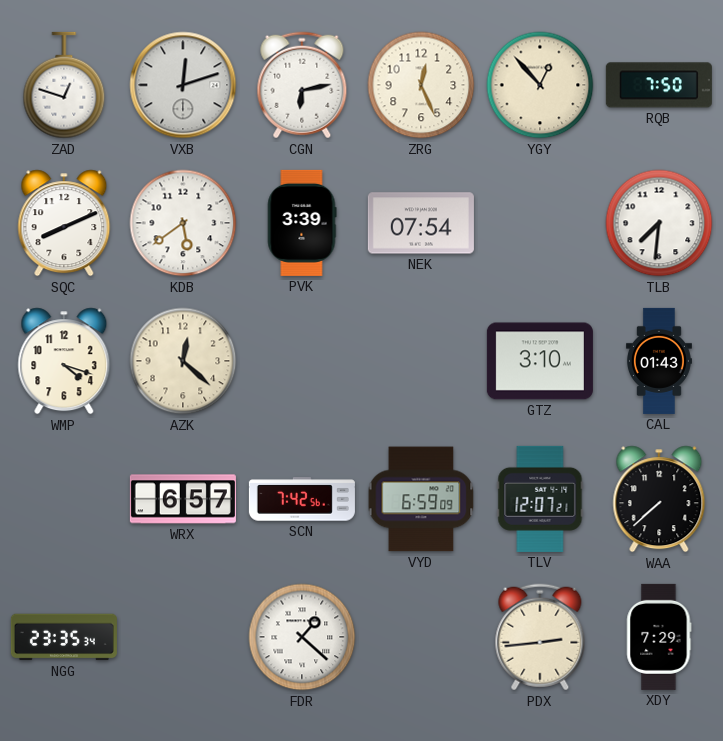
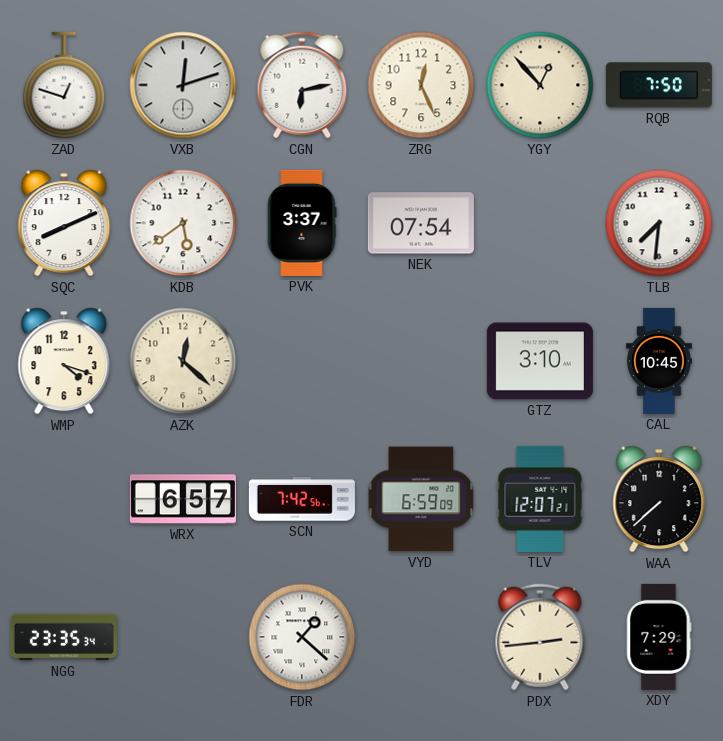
PVK: 3:39 -> 3:37 (302, 223)
CAL: 01:43 -> 10:45 (659, 361)
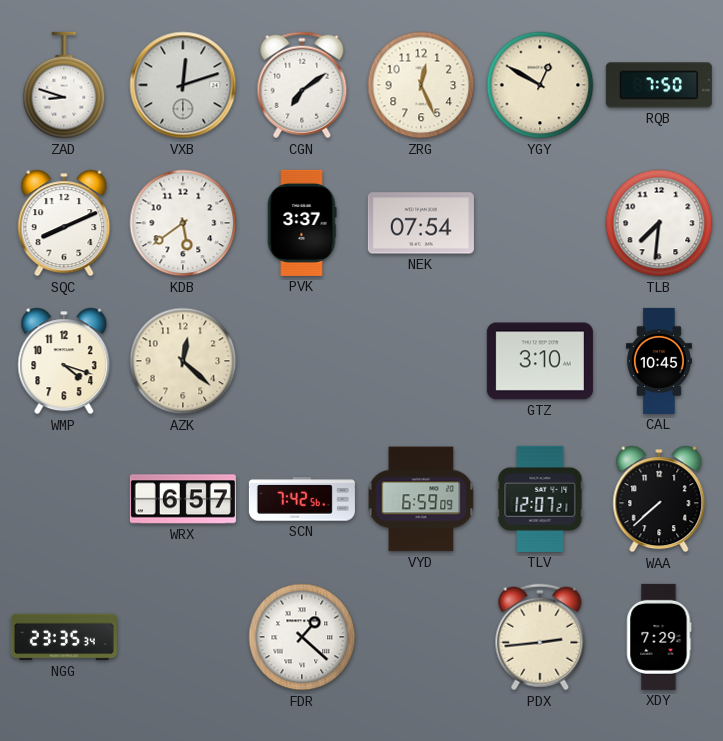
ZAD: 12:48 -> 8:48 (64, 85)
CGN: 6:13 -> 7:09 (302, 85)
YGY: 12:53 -> 12:50 (540, 85)
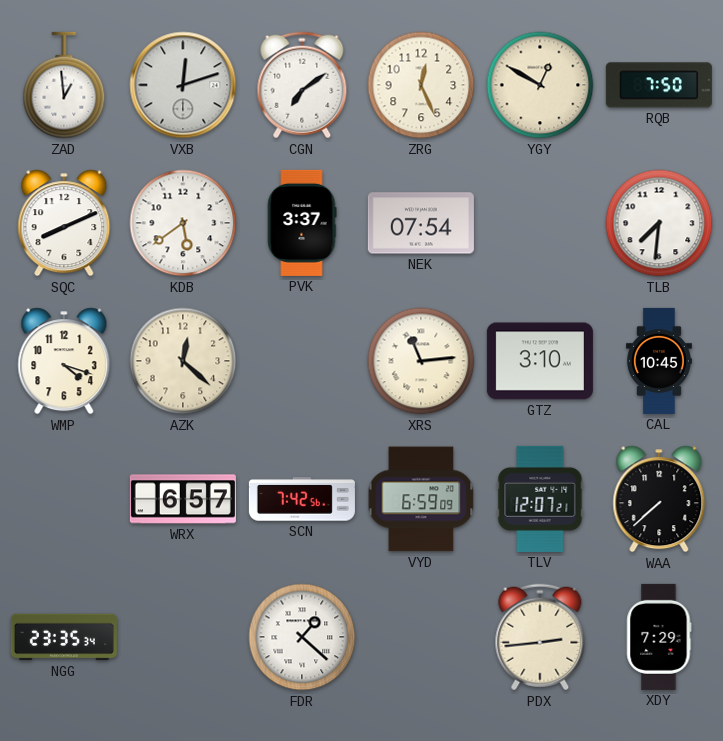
ZAD: 8:48 -> 12:59 (64, 85)
XRS: none -> 11:14 (421, 361)
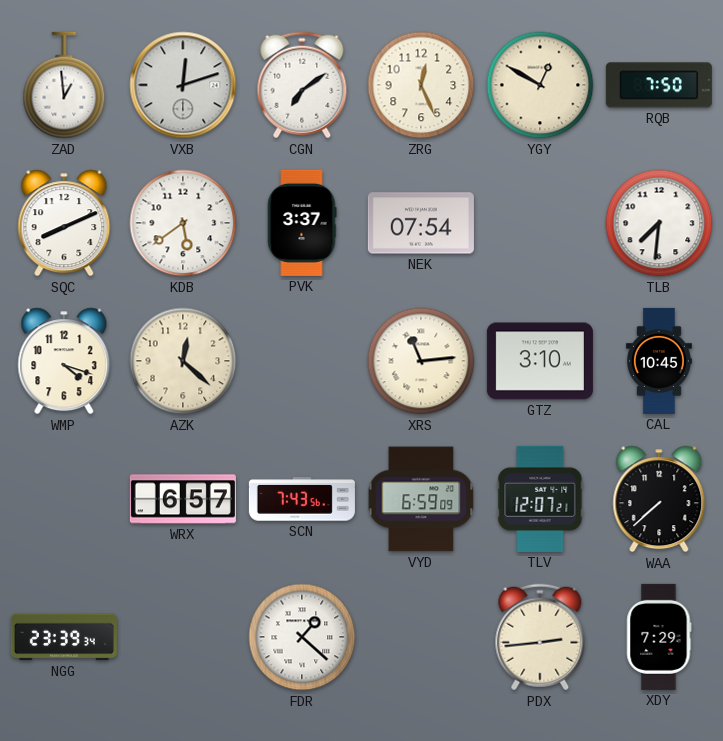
SCN: 7:42 -> 7:43 (302, 499)
NGG: 23:35 -> 23:39 (64, 637)
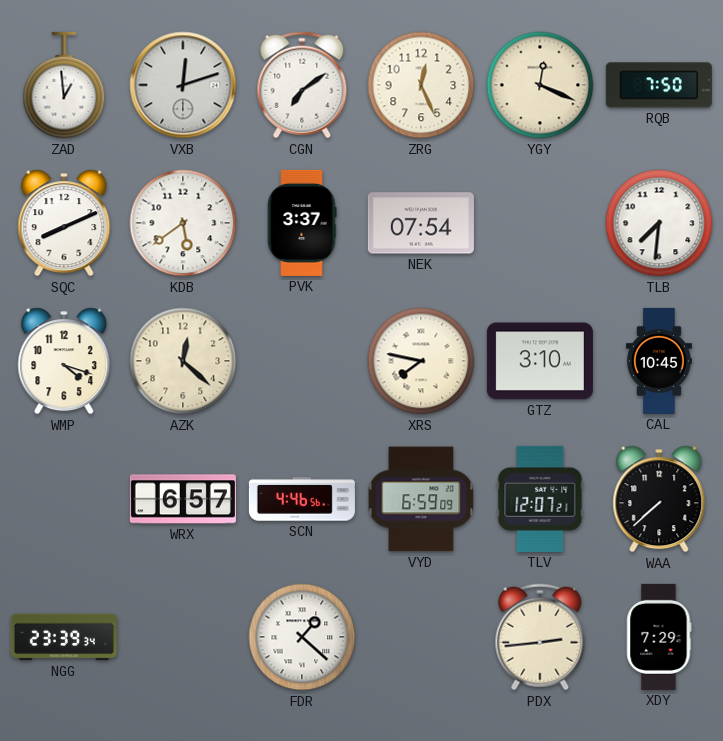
YGY: 12:50 -> 12:19 (540, 85)
XRS: 11:14 -> 7:47 (421, 361)
SCN: 7:43 -> 4:46 (302, 499)
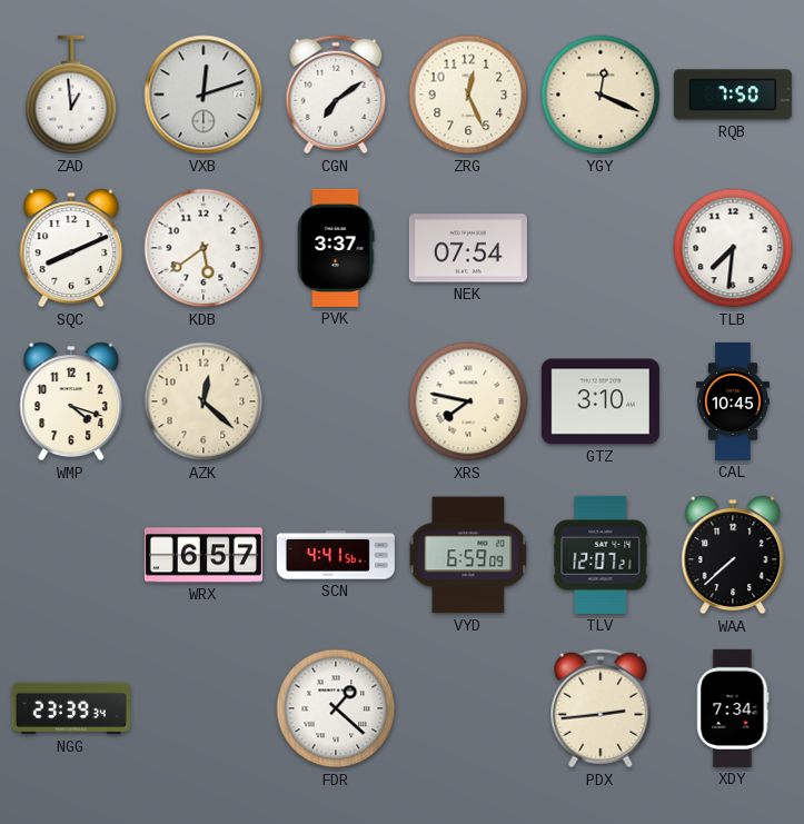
SCN: 4:46 -> 4:41 (336, 555)
XDY: 7:29 -> 7:34 (733, 708)
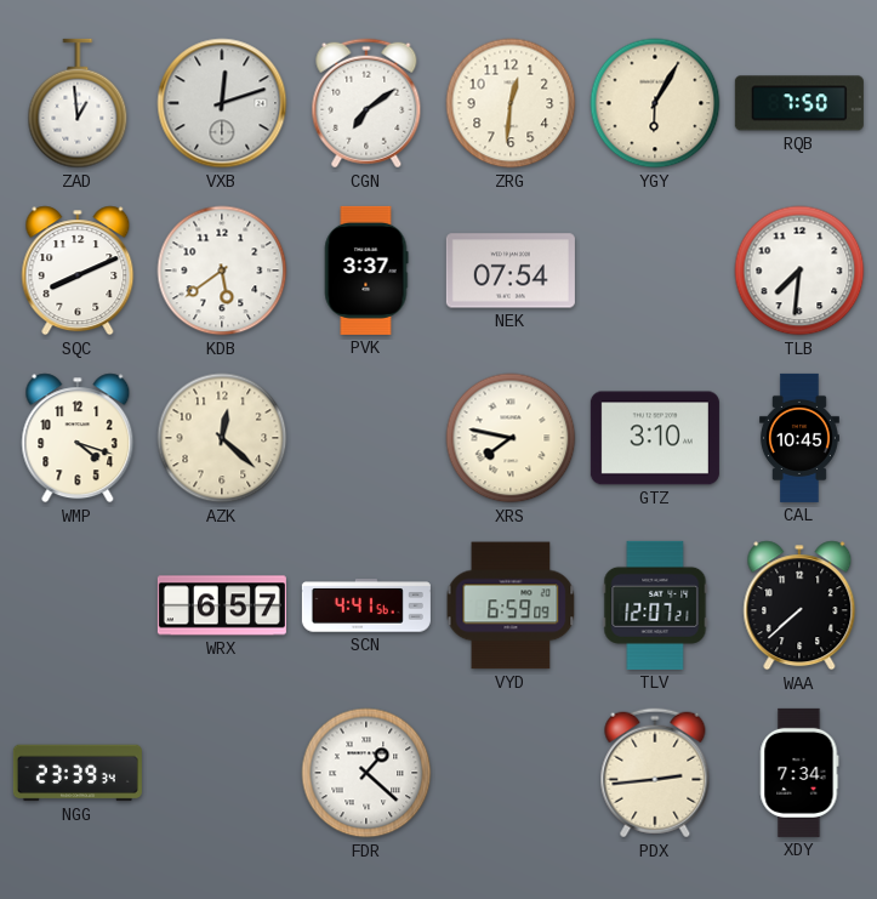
ZRG: 12:26 -> 12:31 (511, 103)
YGY: 12:19 -> 6:05 (655, 103)
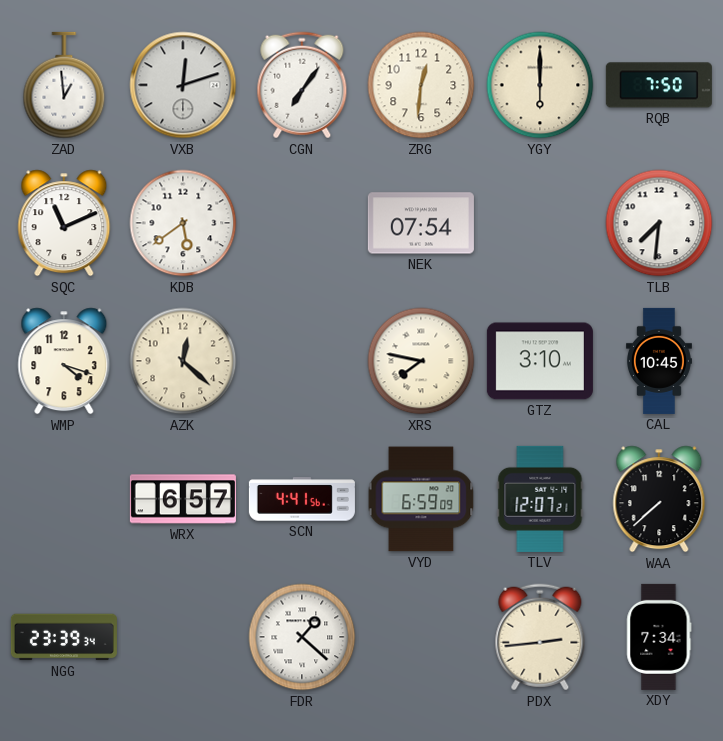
CGN: 7:09 -> 7:06 (302, 85)
YGY: 6:05 -> 6:00 (540, 85)
SQC: 8:11 -> 11:11 (64, 223)
PVK: 3:37 -> none (366, 271)
